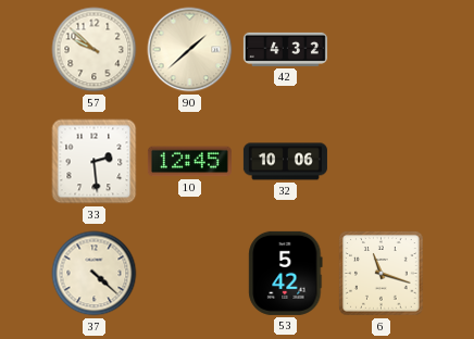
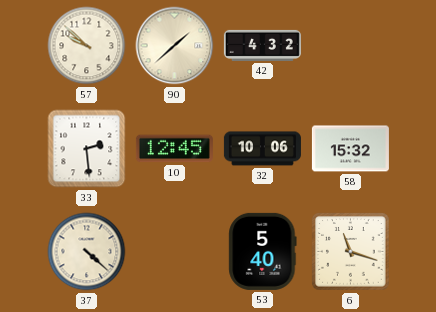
58: none -> 15:32 (350, 149)
53: 5:42 -> 5:40 (263, 251)
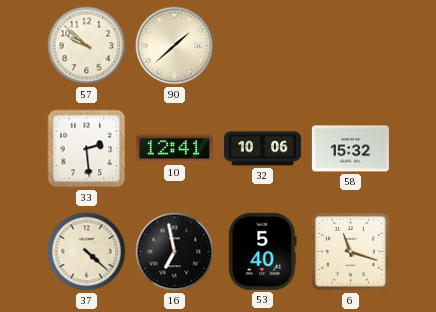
42: 4:32 -> none (262, 45)
10: 12:45 -> 12:41 (174, 149)
16: none -> 6:58 (175, 252)
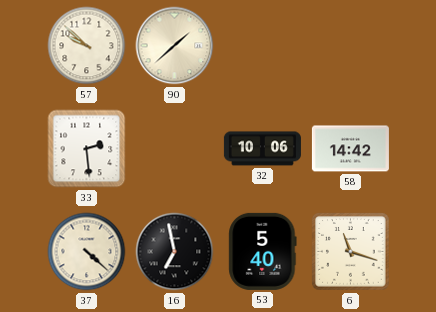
10: 12:41 -> none (174, 149)
58: 15:32 -> 14:42 (350, 149)
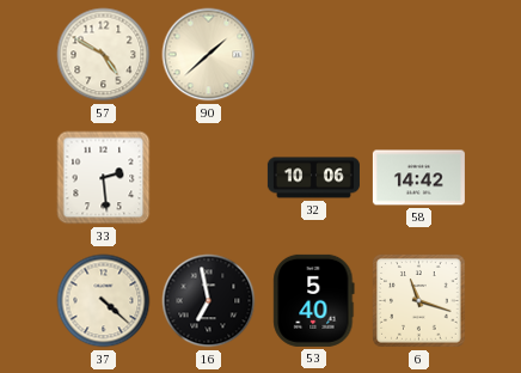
57: 9:52 -> 4:50 (104, 55)
